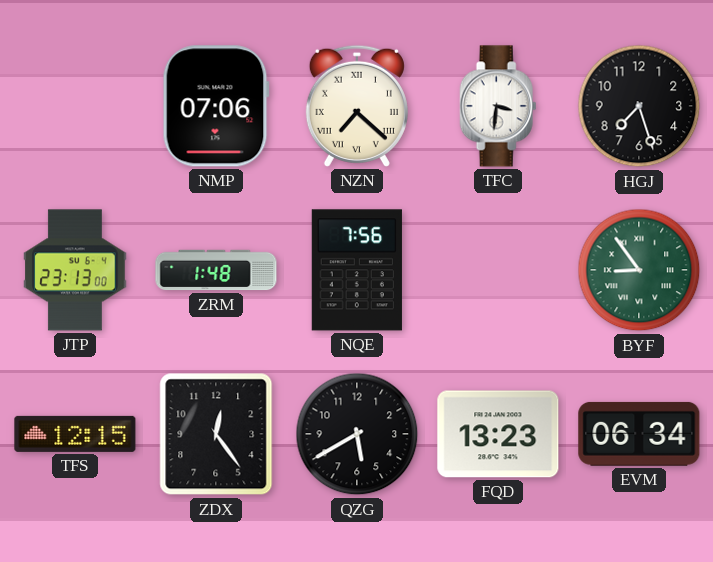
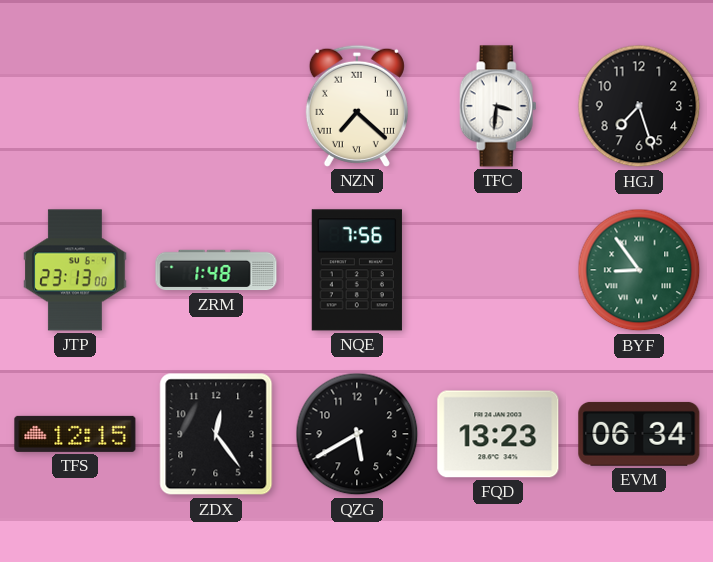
NMP: 07:06 -> none (216, 106)
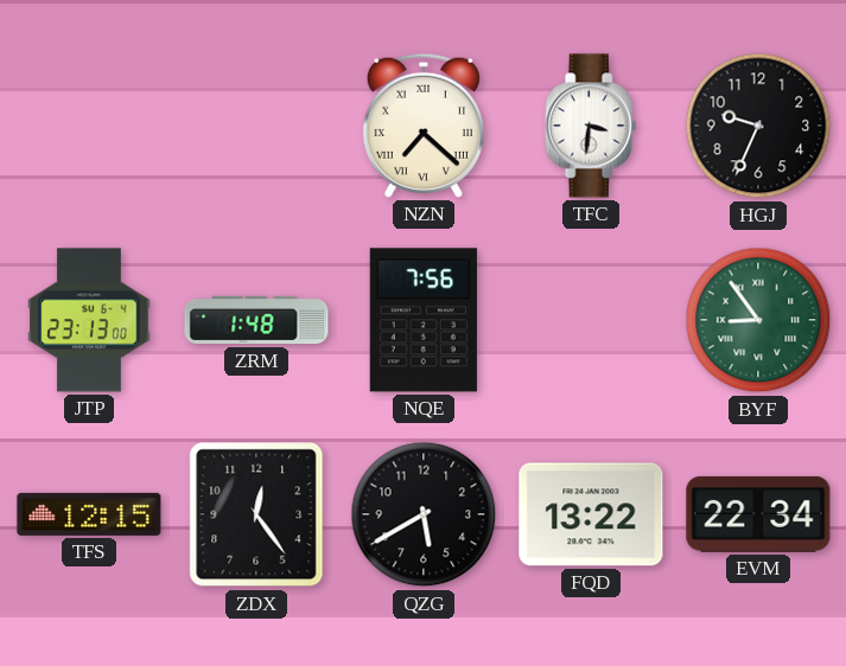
HGJ: 7:27 -> 9:34 (758, 126)
FQD: 13:23 -> 13:22 (591, 514)
EVM: 06:34 -> 22:34 (758, 514)
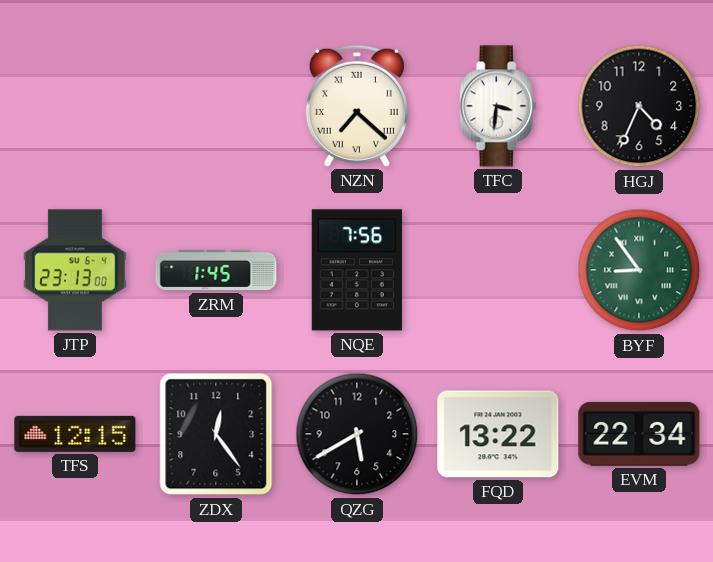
HGJ: 9:34 -> 4:34 (639, 106)
ZRM: 1:48 -> 1:45 (216, 270)
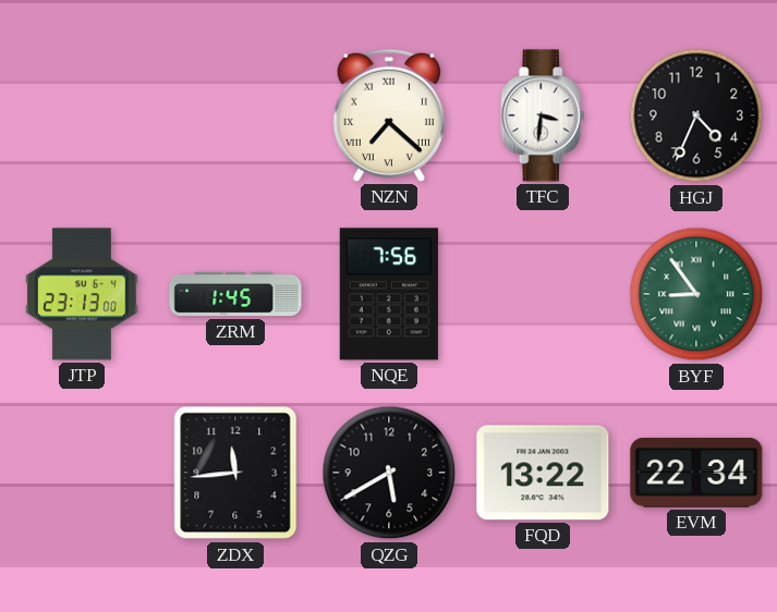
TFS: 12:15 -> none (75, 434)
ZDX: 12:24 -> 11:44 (235, 473)
